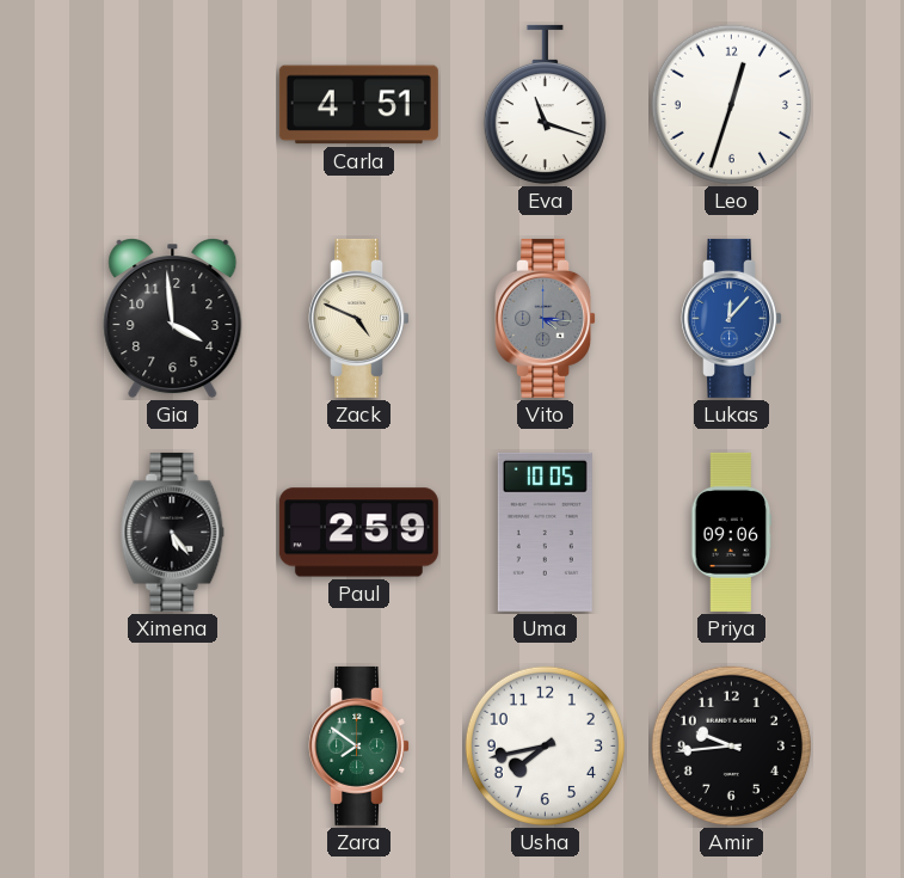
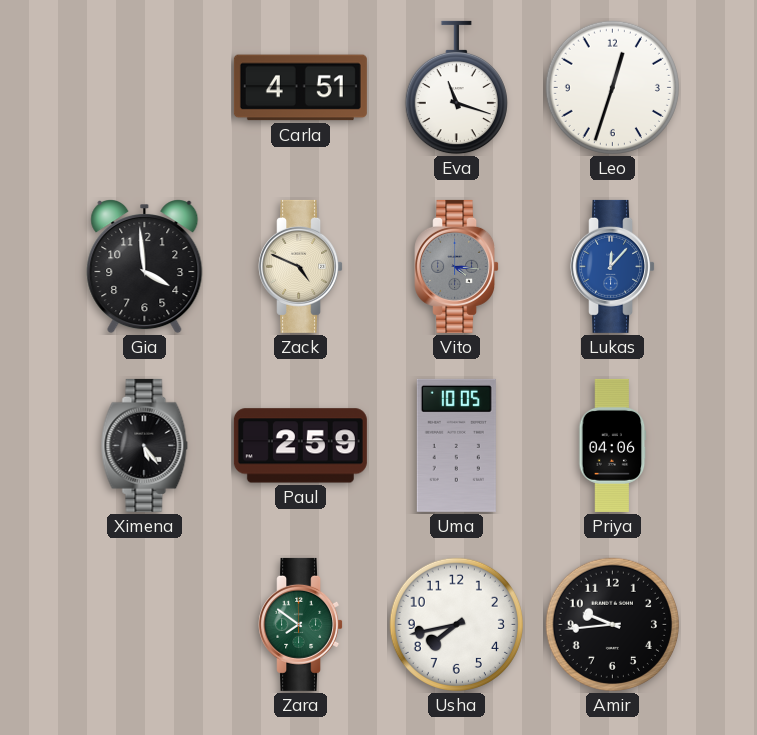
Priya: 09:06 -> 04:06 (613, 445)
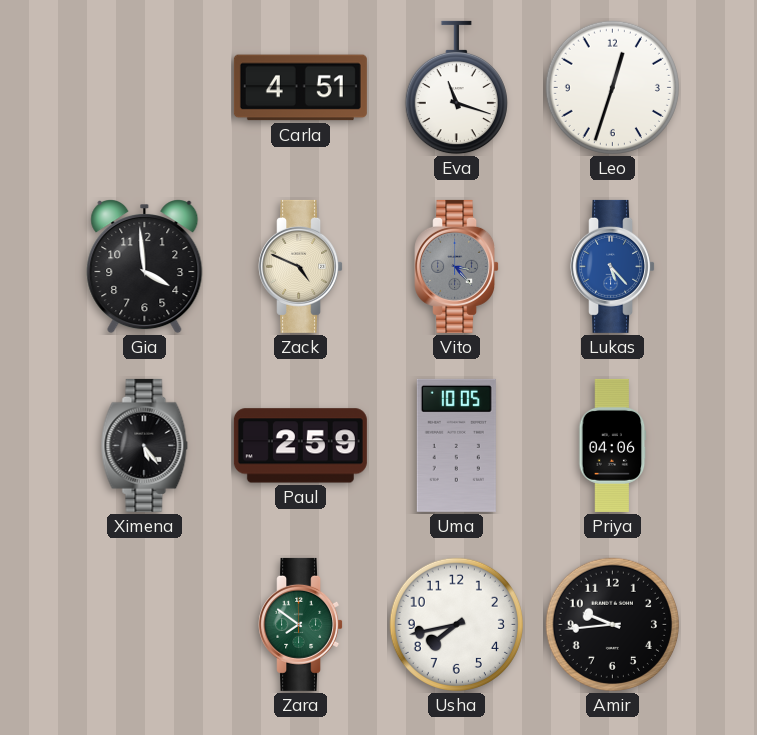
Vito: 4:16 -> 3:23 (457, 266)
Lukas: 12:07 -> 5:23 (613, 266)
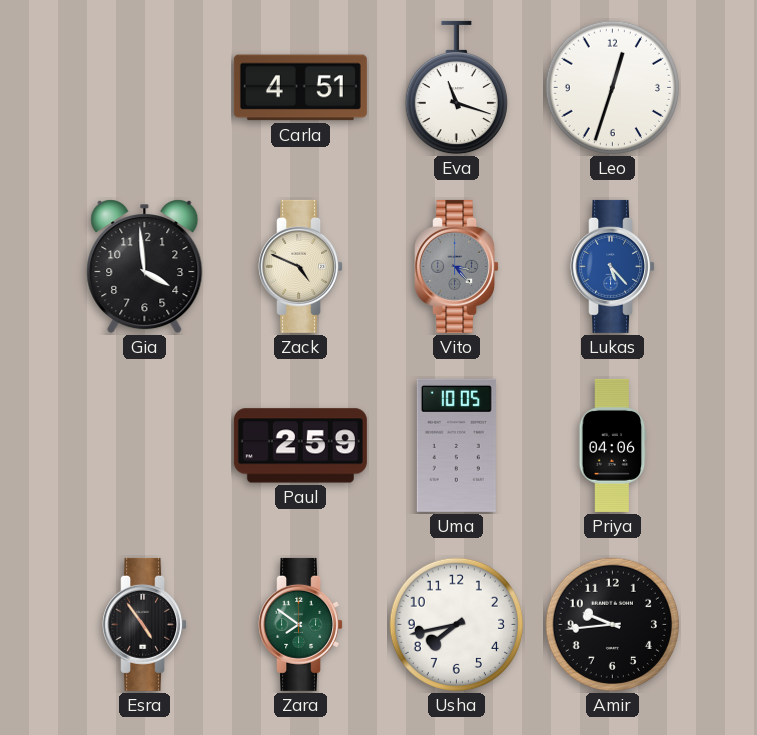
Ximena: 5:24 -> none (145, 445)
Esra: none -> 4:54 (145, 624)
